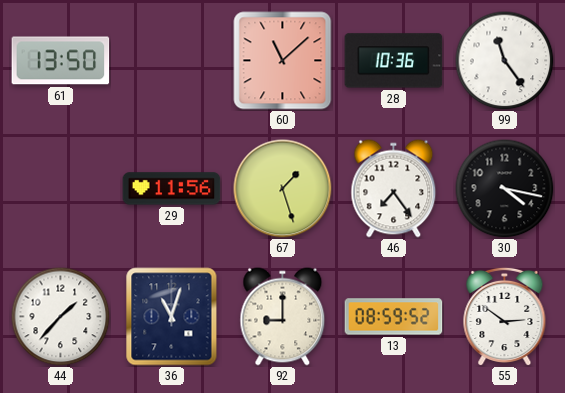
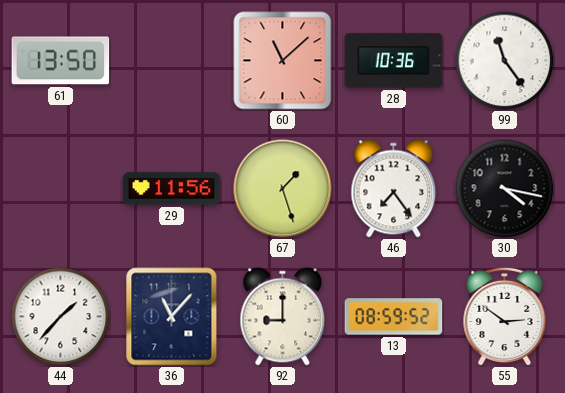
36: 11:03 -> 11:07 (172, 317)
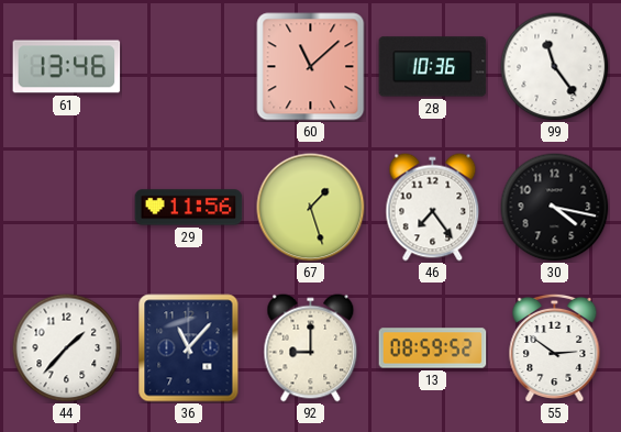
61: 13:50 -> 13:46 (67, 67)
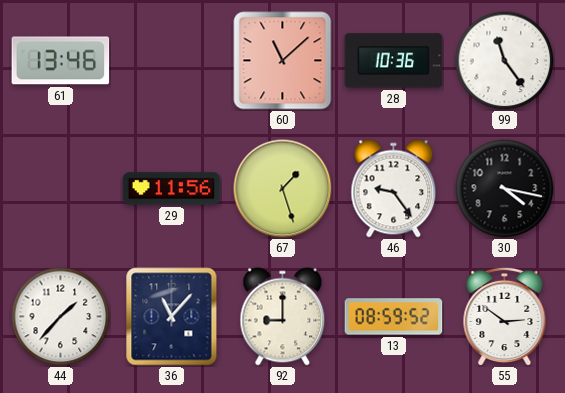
46: 7:24 -> 9:24 (394, 189)
